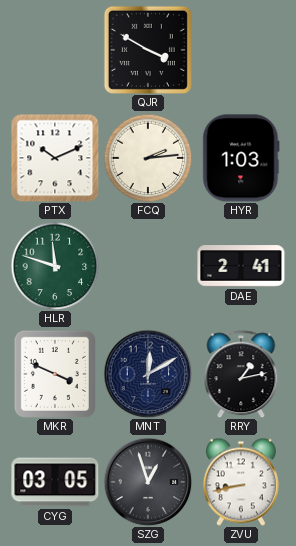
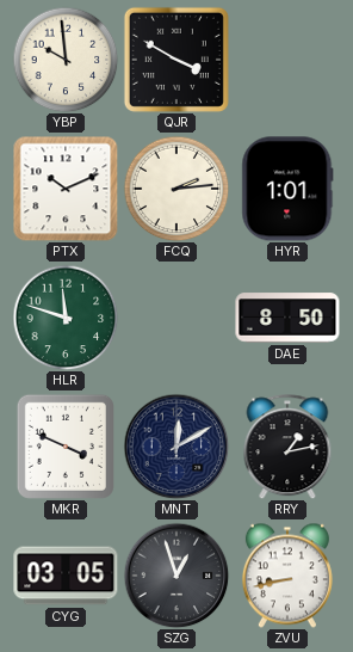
YBP: none -> 9:59 (66, 60)
HYR: 1:03 -> 1:01 (287, 189)
DAE: 2:41 -> 8:50 (287, 318)
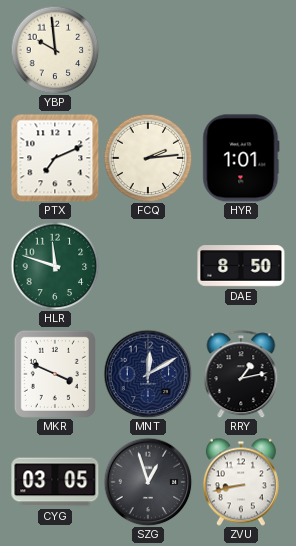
QJR: 3:50 -> none (176, 60)
PTX: 10:11 -> 7:11 (55, 158)
